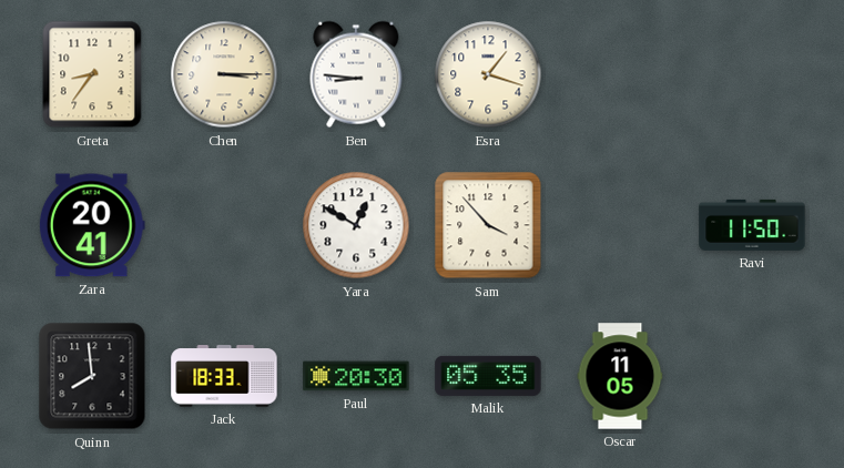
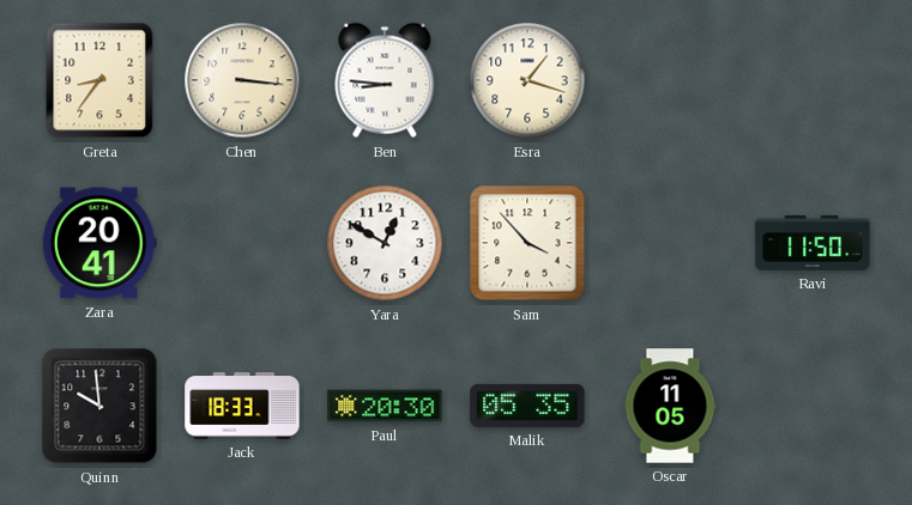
Chen: 3:15 -> 3:16 (242, 80)
Quinn: 7:59 -> 9:59 (99, 406)
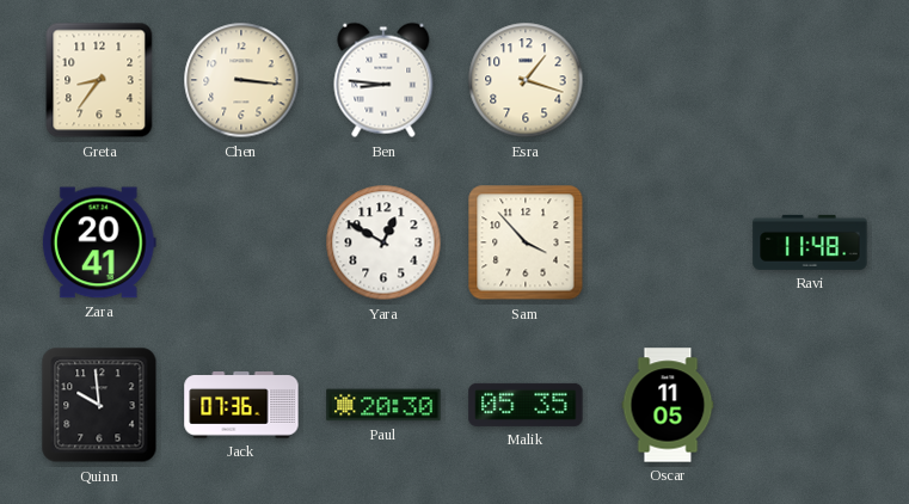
Ravi: 11:50 -> 11:48 (810, 242)
Jack: 18:33 -> 07:36 (241, 405)
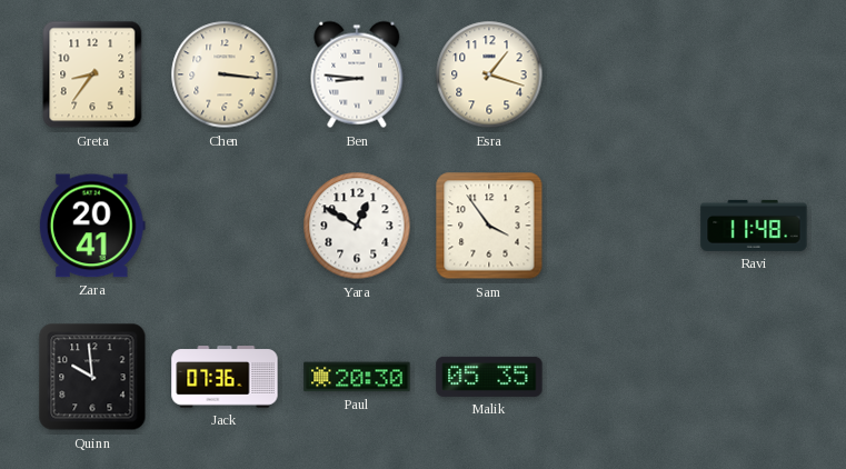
Sam: 3:53 -> 3:54 (489, 226)
Oscar: 11:05 -> none (668, 405)
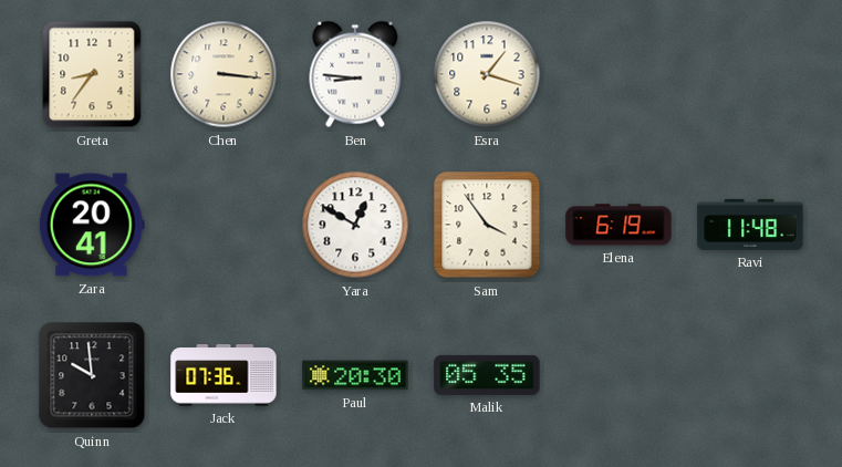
Elena: none -> 6:19 (618, 225)
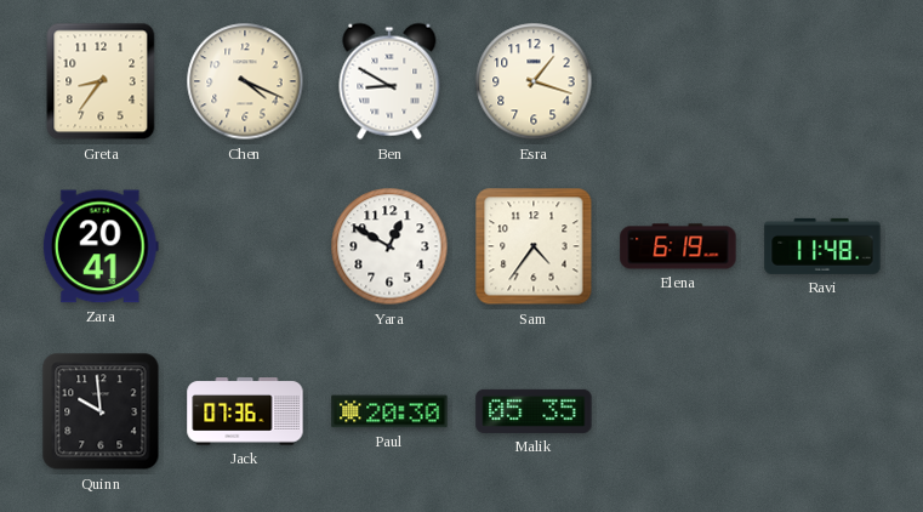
Chen: 3:16 -> 4:19 (245, 81)
Ben: 8:46 -> 8:50 (389, 81)
Sam: 3:54 -> 4:36 (534, 246)
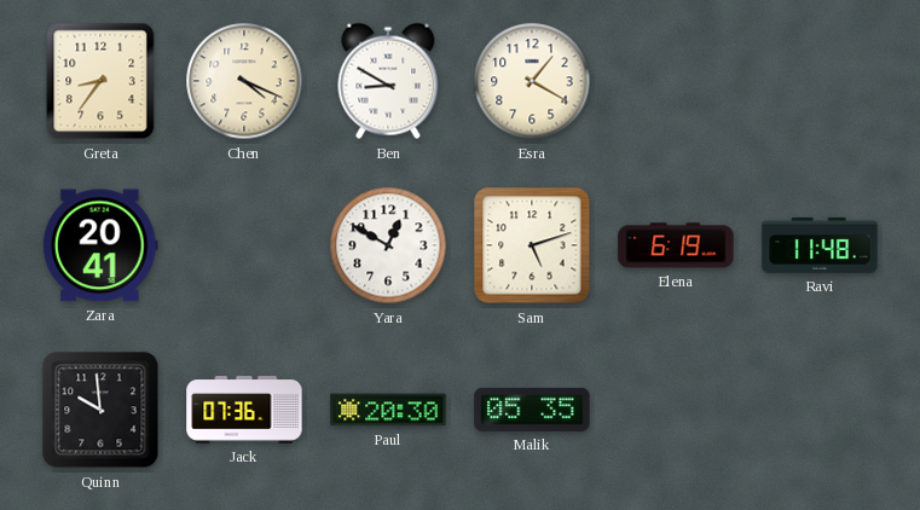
Esra: 1:18 -> 1:20 (532, 81)
Sam: 4:36 -> 5:12 (532, 245)
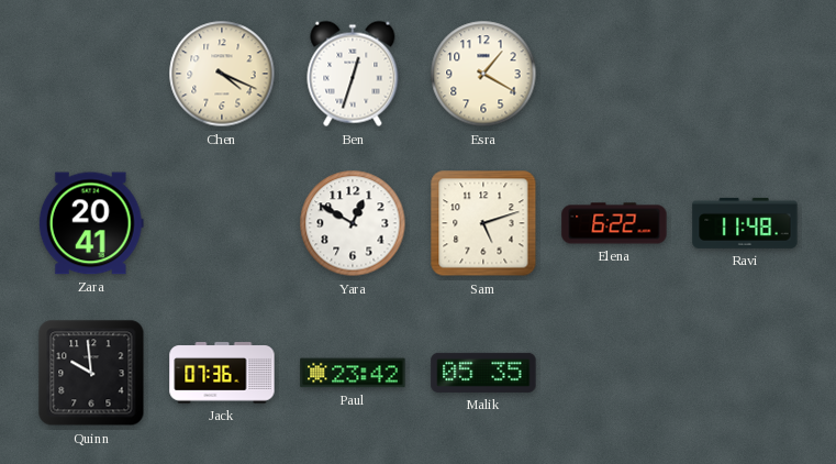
Greta: 8:36 -> none (100, 81)
Ben: 8:50 -> 12:33 (353, 74)
Elena: 6:19 -> 6:22 (614, 223)
Paul: 20:30 -> 23:42 (353, 373)
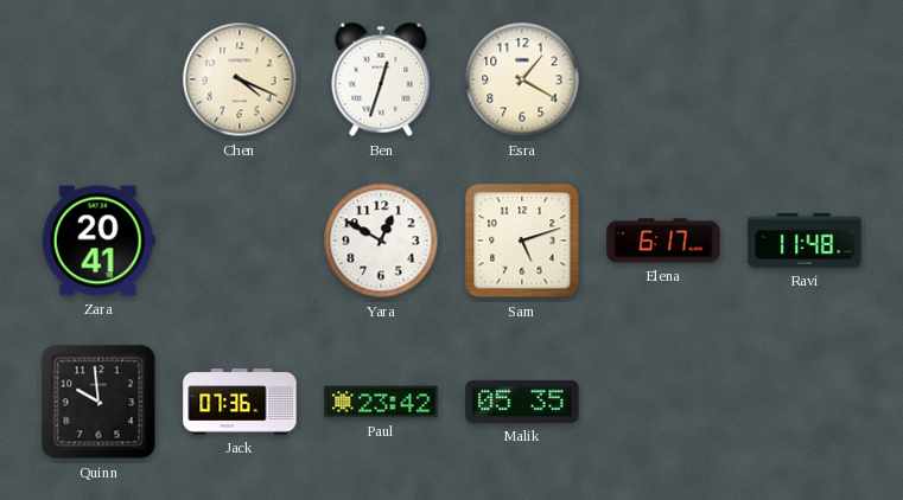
Elena: 6:22 -> 6:17 (663, 241)
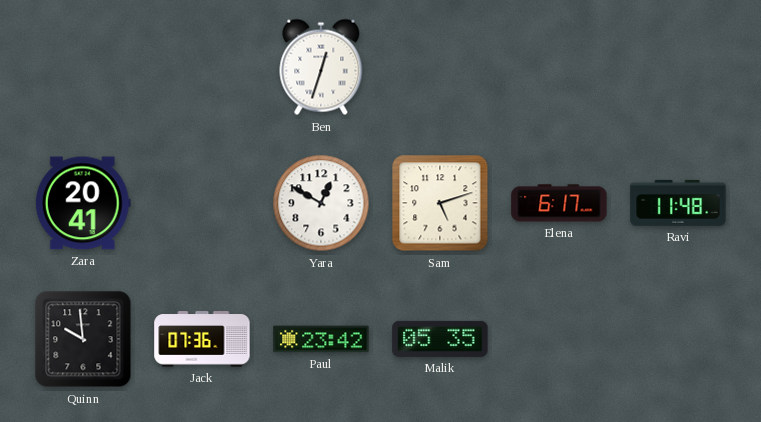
Chen: 4:19 -> none (240, 79)
Esra: 1:20 -> none (522, 79)
